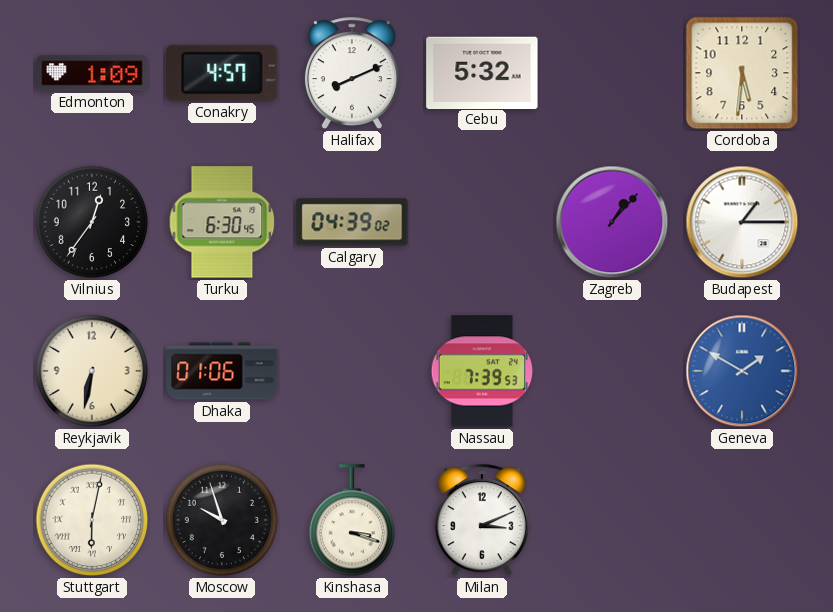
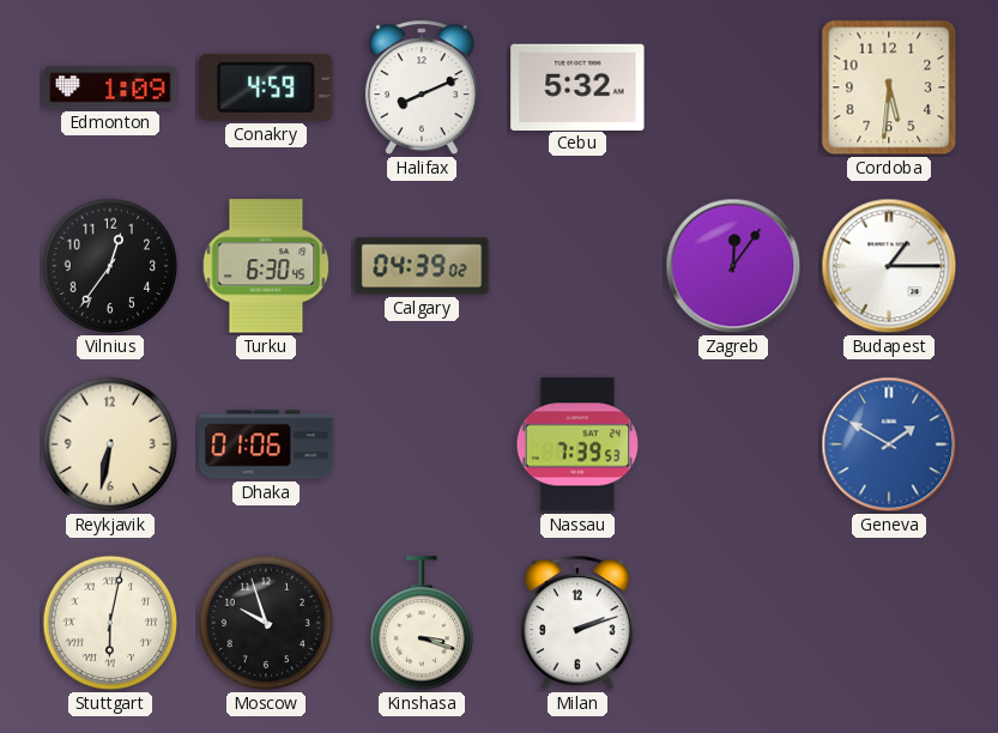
Conakry: 4:57 -> 4:59 (266, 87)
Zagreb: 1:07 -> 12:06 (733, 266)
Milan: 3:11 -> 2:12 (577, 624)
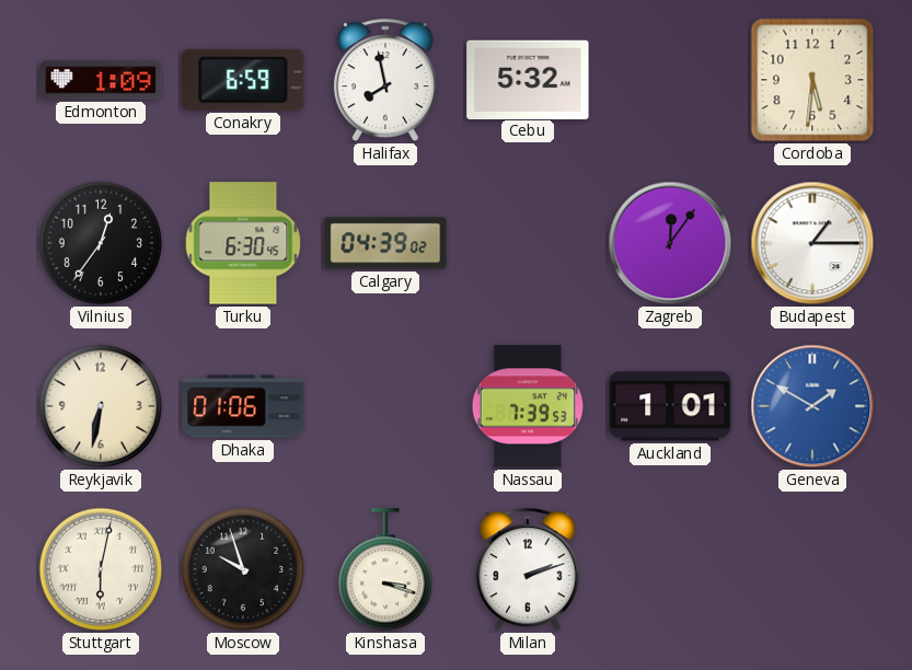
Conakry: 4:59 -> 6:59 (243, 80)
Halifax: 8:11 -> 7:58 (385, 81)
Auckland: none -> 1:01 (670, 406)
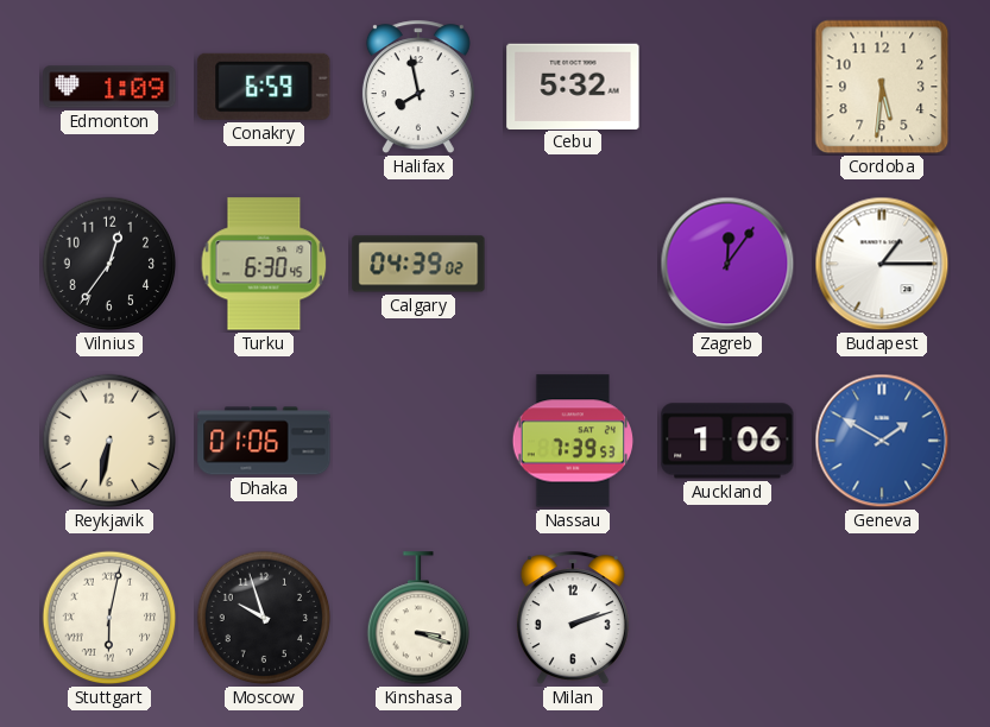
Auckland: 1:01 -> 1:06 (727, 441)
